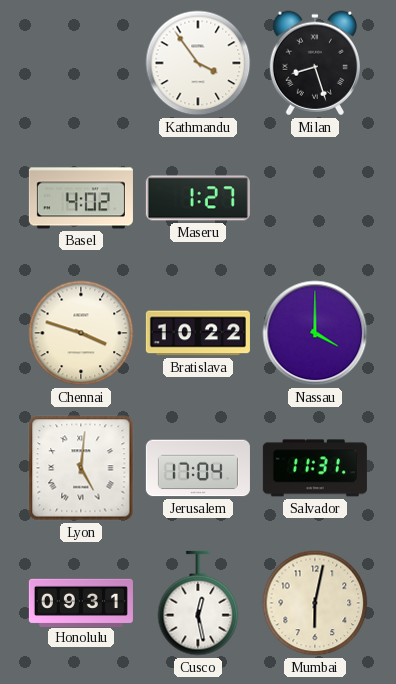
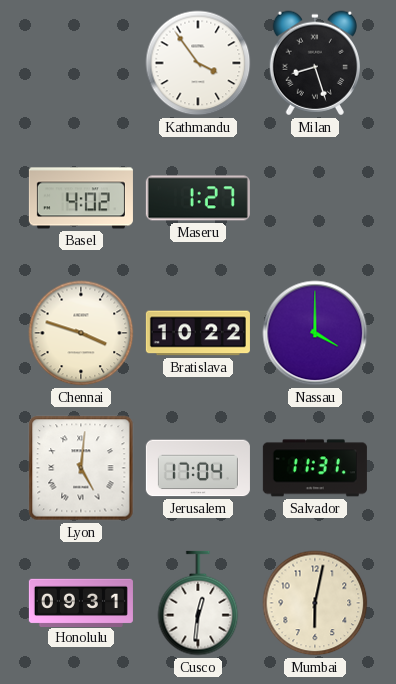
Cusco: 12:28 -> 12:31 (198, 603)
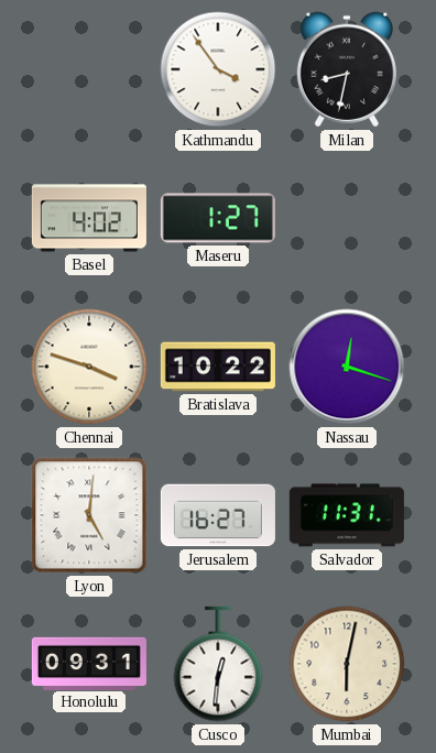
Milan: 8:27 -> 8:32 (347, 69)
Nassau: 4:00 -> 12:18 (347, 367)
Jerusalem: 17:04 -> 16:27 (218, 515)
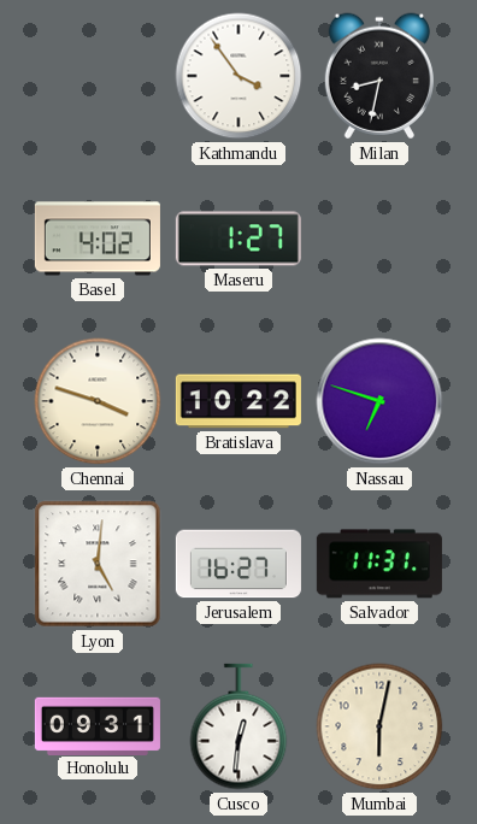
Nassau: 12:18 -> 6:48 (379, 401)
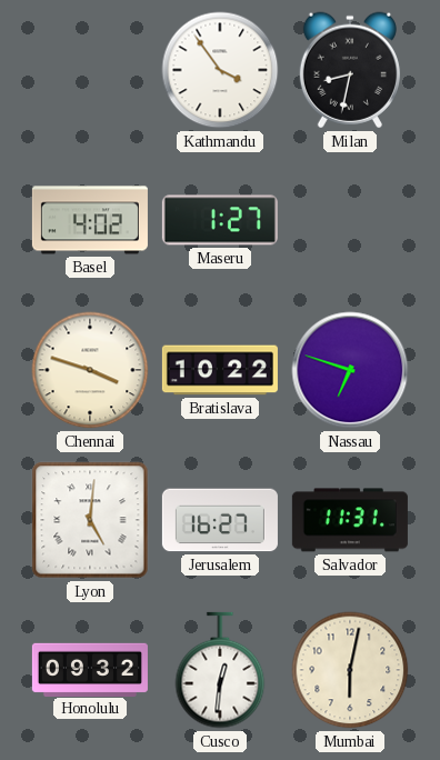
Honolulu: 09:31 -> 09:32 (90, 669)
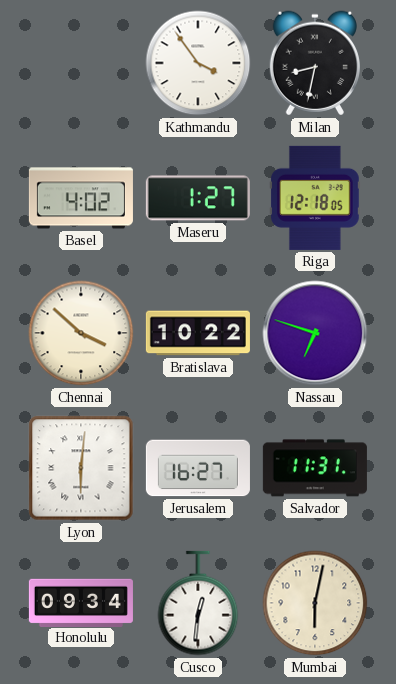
Riga: none -> 12:18 (315, 198)
Chennai: 3:48 -> 3:52 (81, 333)
Lyon: 5:01 -> 6:01 (81, 468)
Honolulu: 09:32 -> 09:34 (81, 602)
